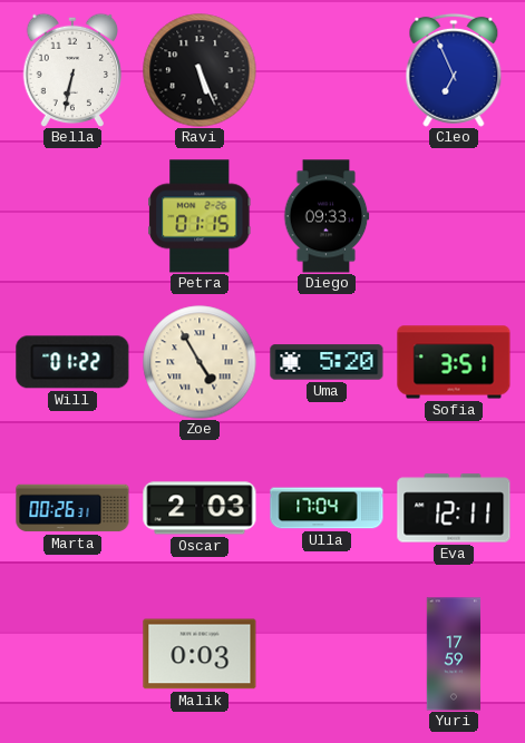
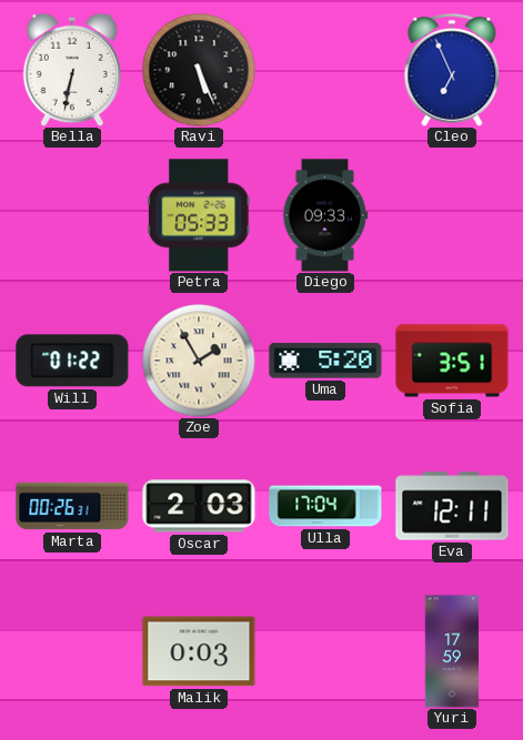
Petra: 01:15 -> 05:33 (200, 215)
Zoe: 4:55 -> 1:55 (199, 361)
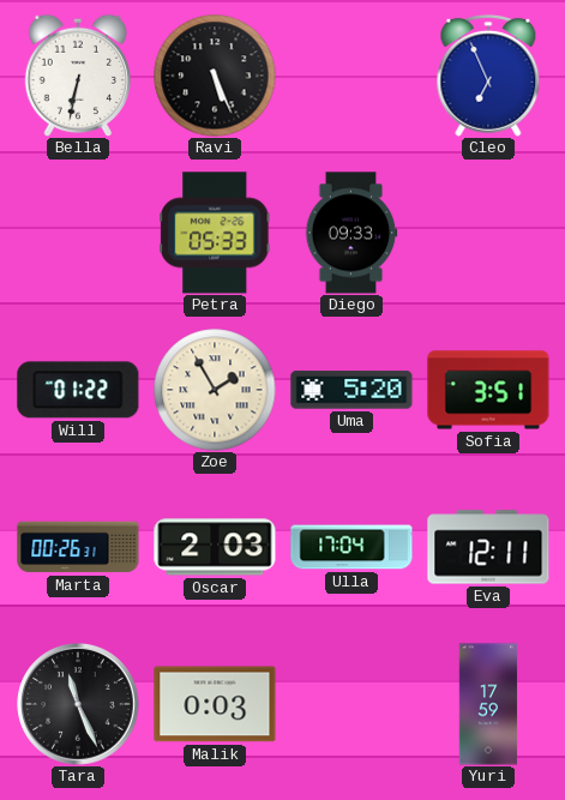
Tara: none -> 11:26 (78, 704)
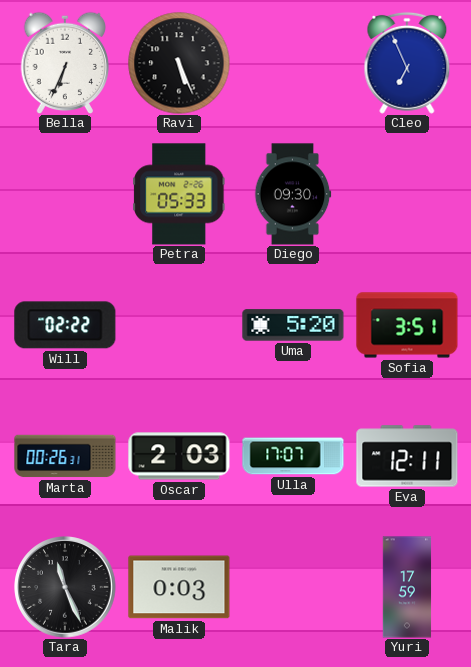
Bella: 6:32 -> 6:34 (65, 63)
Diego: 09:33 -> 09:30 (293, 194)
Will: 01:22 -> 02:22 (65, 325)
Zoe: 1:55 -> none (215, 390)
Ulla: 17:04 -> 17:07 (293, 456)
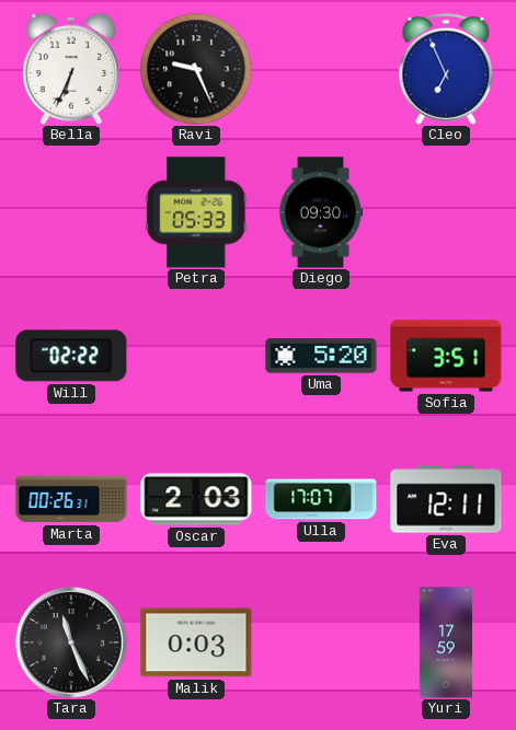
Ravi: 5:26 -> 9:26 (196, 69)
